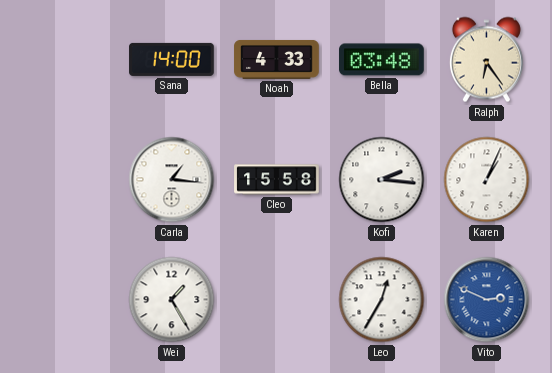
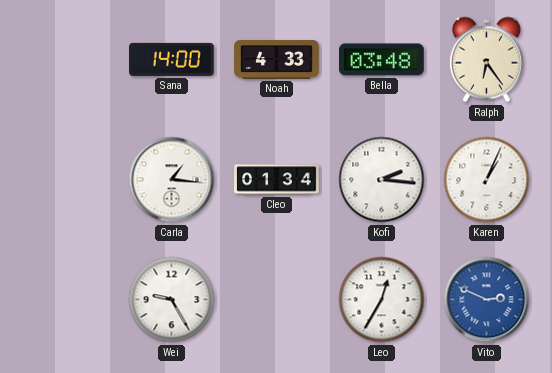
Cleo: 15:58 -> 01:34 (277, 180)
Wei: 1:25 -> 9:25 (172, 300)
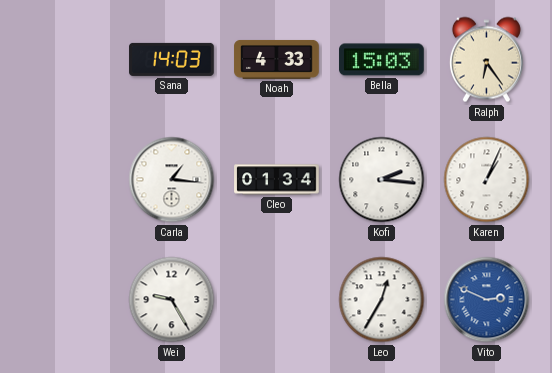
Sana: 14:00 -> 14:03 (172, 59)
Bella: 03:48 -> 15:03 (382, 60)
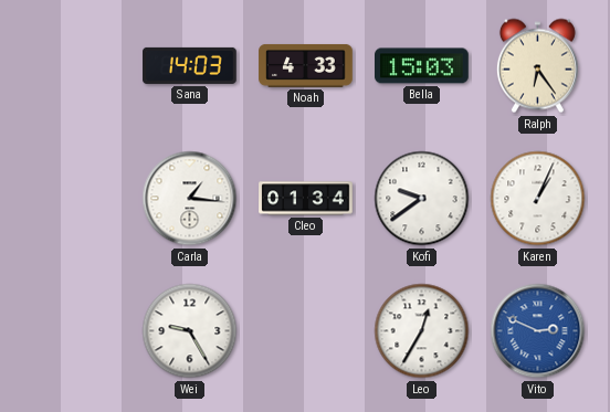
Kofi: 2:16 -> 9:39 (422, 199)
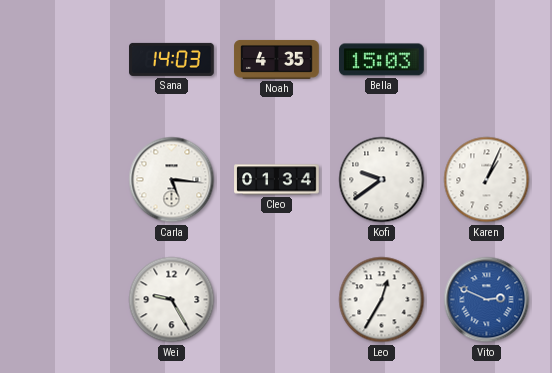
Noah: 4:33 -> 4:35 (277, 59)
Ralph: 6:24 -> none (537, 66)
Carla: 1:16 -> 5:16 (172, 180)
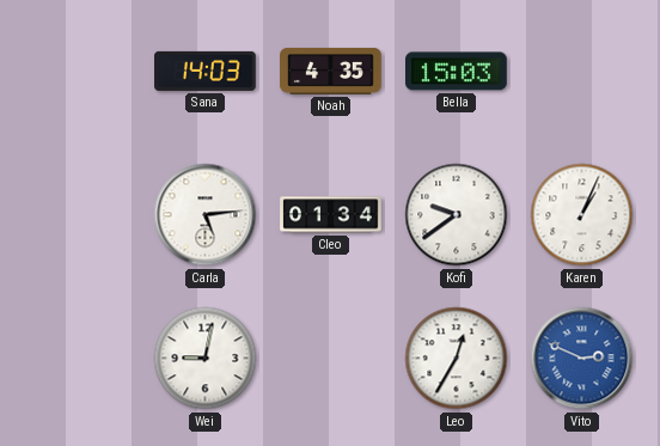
Carla: 5:16 -> 5:14 (206, 215)
Wei: 9:25 -> 9:02 (206, 359)
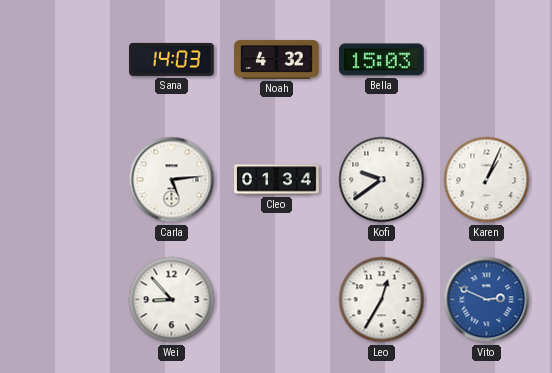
Noah: 4:35 -> 4:32 (277, 59)
Wei: 9:02 -> 8:53 (172, 300)
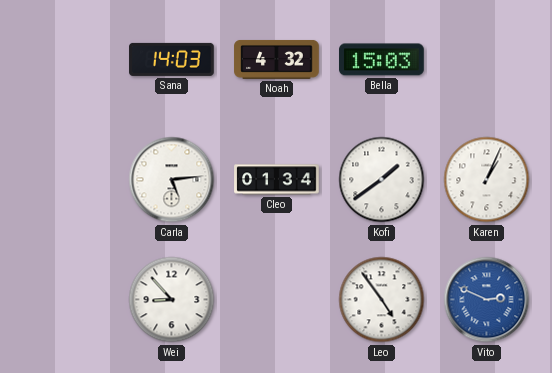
Kofi: 9:39 -> 1:39 (382, 180)
Leo: 12:35 -> 4:54 (382, 300)
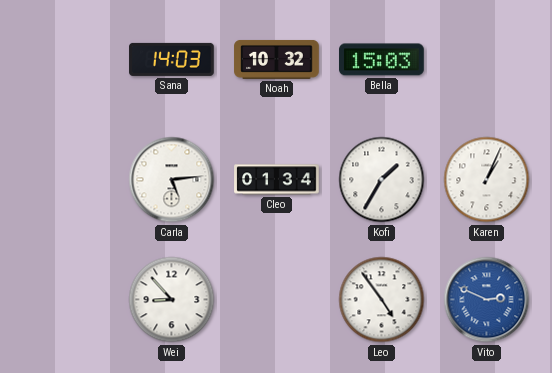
Noah: 4:32 -> 10:32 (277, 59)
Kofi: 1:39 -> 1:35 (382, 180)
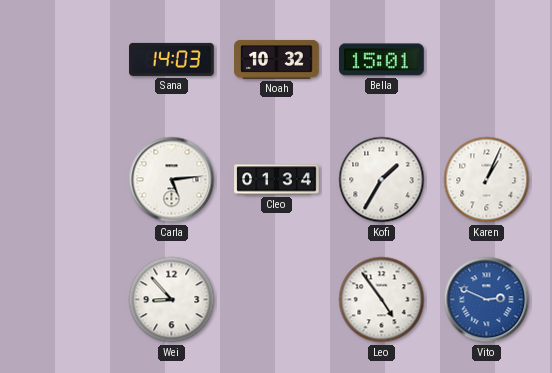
Bella: 15:03 -> 15:01 (382, 60)
